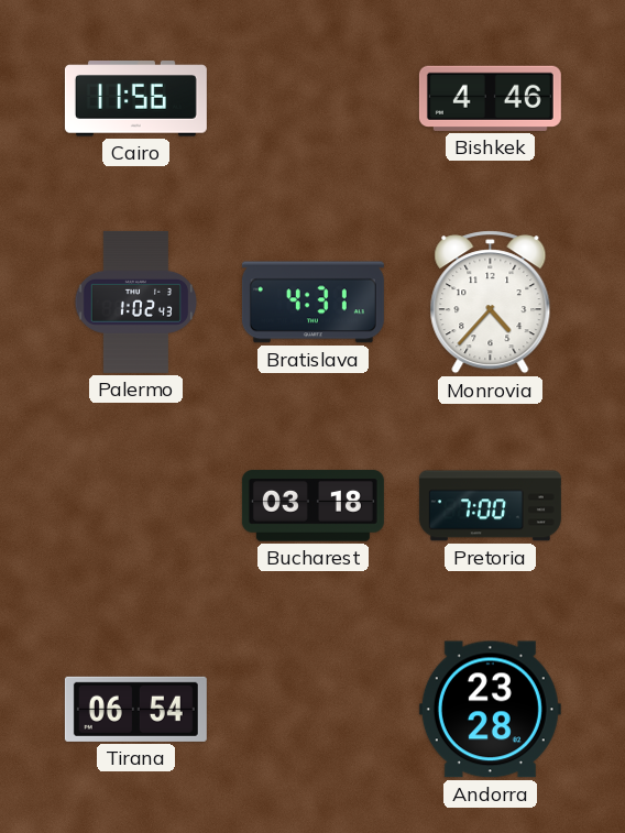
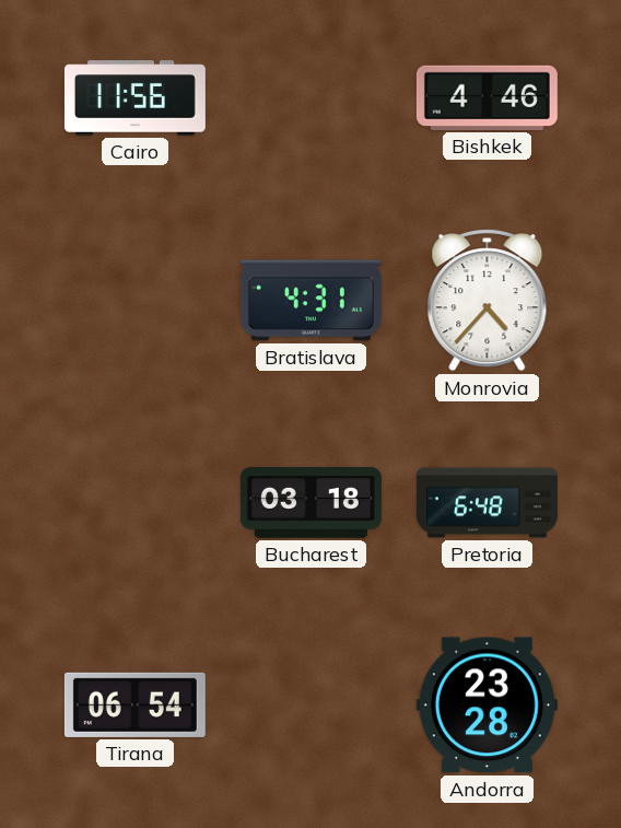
Palermo: 1:02 -> none (136, 302)
Pretoria: 7:00 -> 6:48 (487, 503)
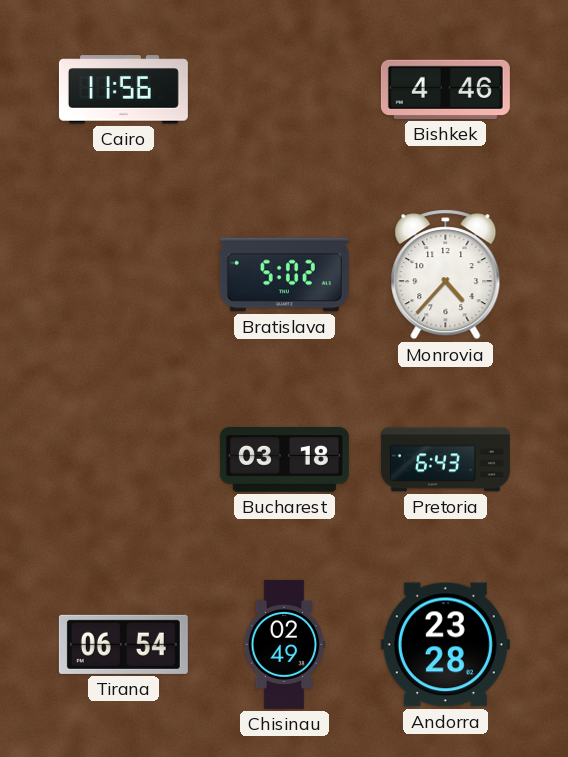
Bratislava: 4:31 -> 5:02 (284, 275)
Pretoria: 6:48 -> 6:43 (445, 460)
Chisinau: none -> 02:49 (284, 644)
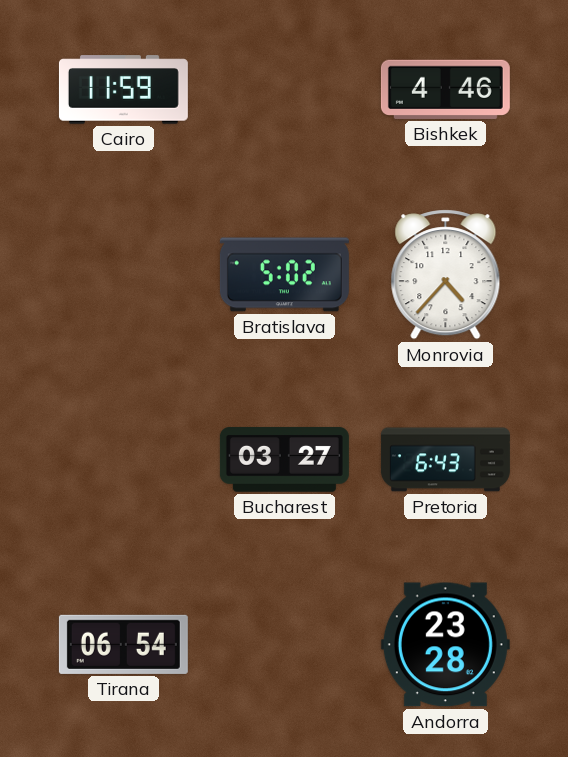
Cairo: 11:56 -> 11:59 (123, 90)
Bucharest: 03:18 -> 03:27 (284, 460)
Chisinau: 02:49 -> none (284, 644)
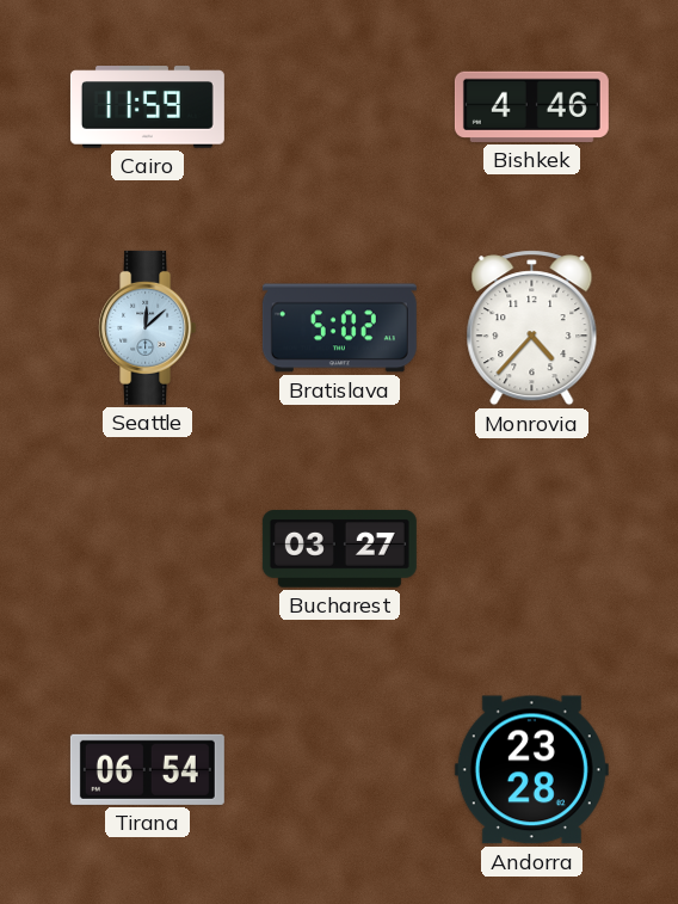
Seattle: none -> 12:08 (148, 327)
Pretoria: 6:43 -> none (445, 460)
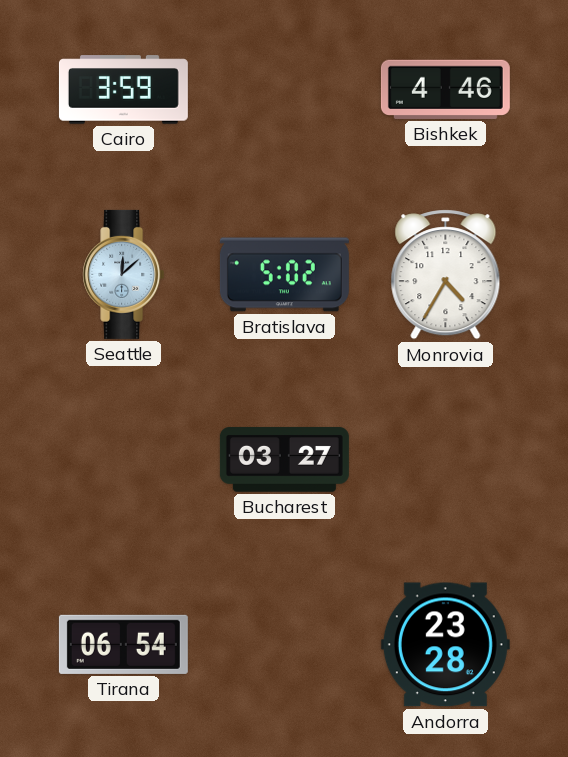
Cairo: 11:59 -> 3:59 (123, 90)
Monrovia: 4:37 -> 4:35 (446, 275)
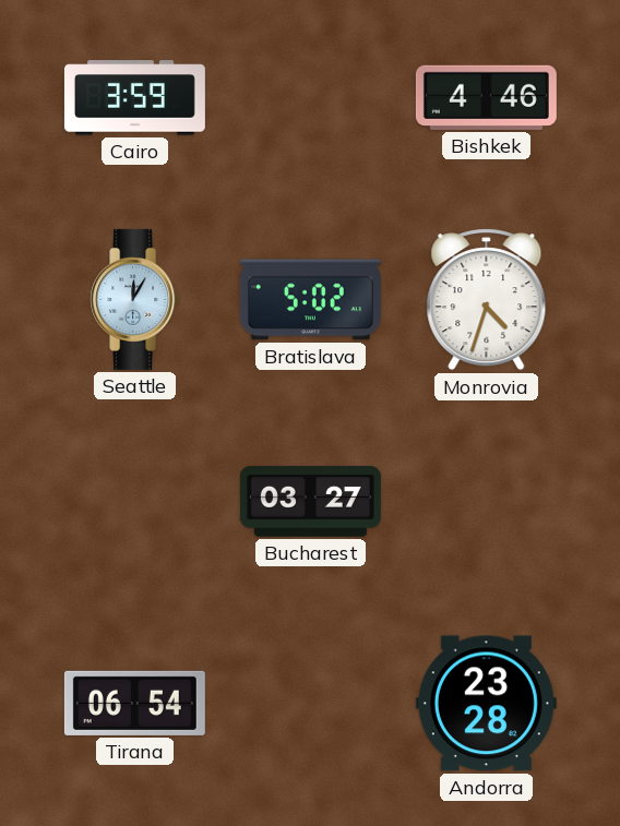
Seattle: 12:08 -> 12:05 (135, 299)
Monrovia: 4:35 -> 4:33 (487, 300)
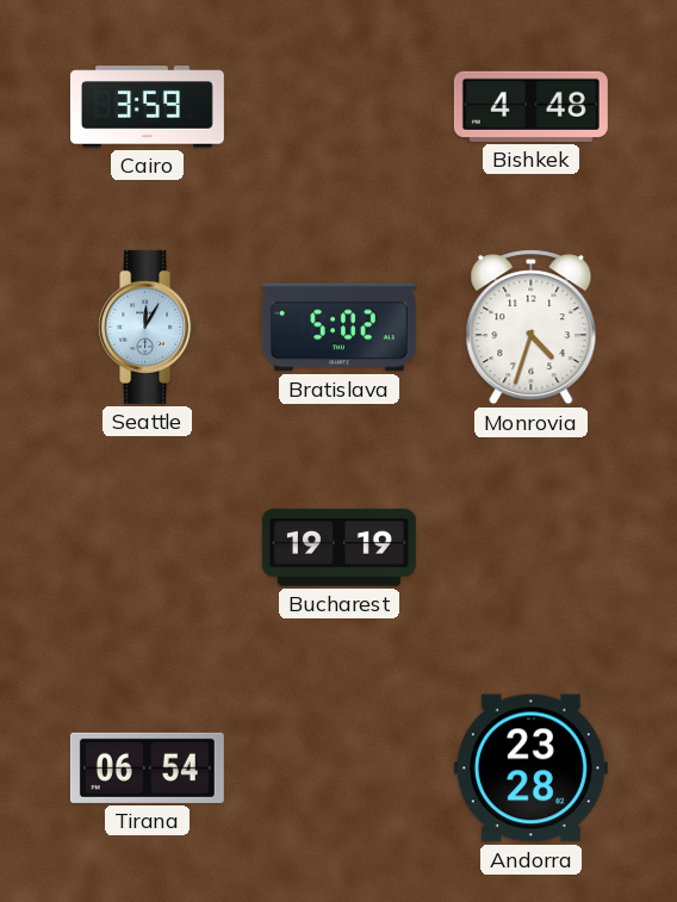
Bishkek: 4:46 -> 4:48 (530, 106)
Bucharest: 03:27 -> 19:19 (338, 548)
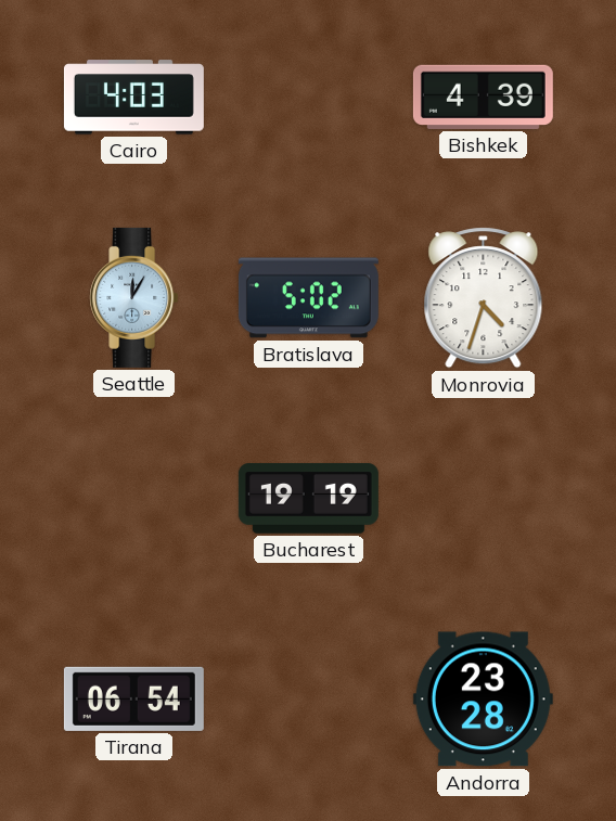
Cairo: 3:59 -> 4:03 (133, 98)
Bishkek: 4:48 -> 4:39 (483, 97)
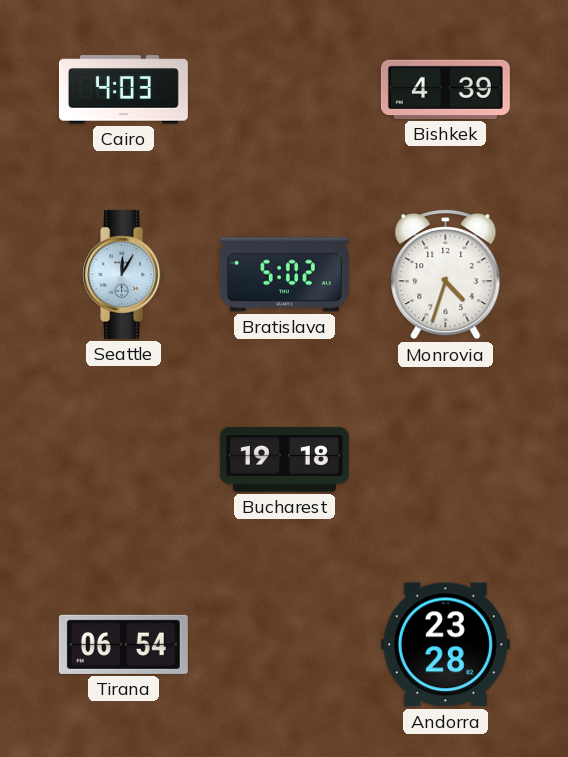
Bucharest: 19:19 -> 19:18 (284, 460)
